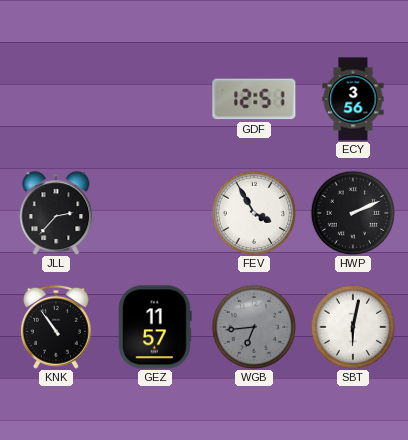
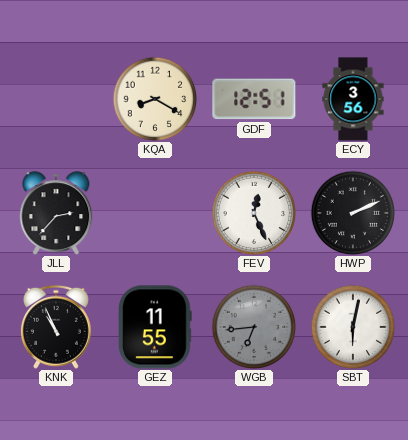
KQA: none -> 8:20 (155, 99)
FEV: 3:55 -> 12:26 (254, 213)
KNK: 10:54 -> 10:56 (56, 327)
GEZ: 11:57 -> 11:55 (155, 327)
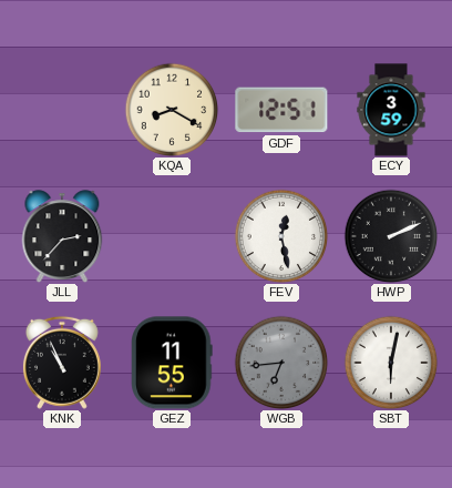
ECY: 3:56 -> 3:59 (391, 110)
FEV: 12:26 -> 12:28 (281, 236)
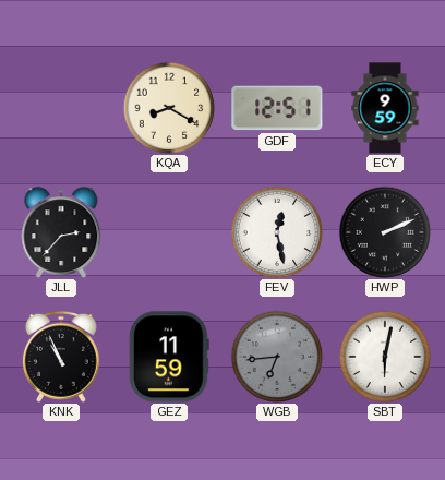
ECY: 3:59 -> 9:59 (385, 108)
GEZ: 11:55 -> 11:59 (169, 357)
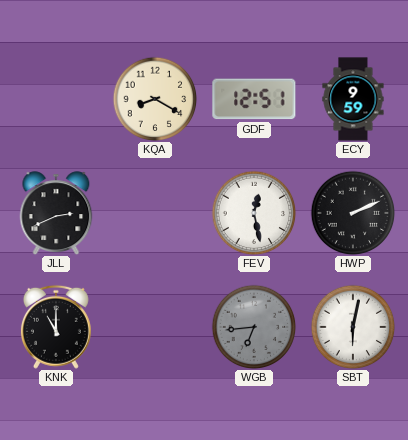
JLL: 2:37 -> 2:41 (56, 213)
KNK: 10:56 -> 11:00 (56, 327)
GEZ: 11:59 -> none (169, 357)
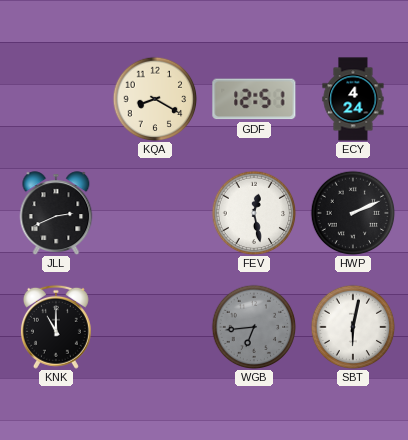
ECY: 9:59 -> 4:24 (353, 99)
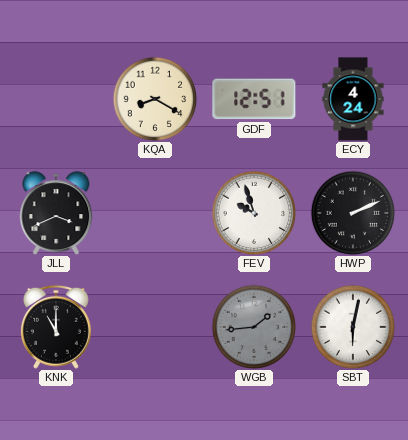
JLL: 2:41 -> 3:41 (56, 213)
FEV: 12:28 -> 9:57 (254, 213)
WGB: 6:44 -> 1:44 (254, 327)
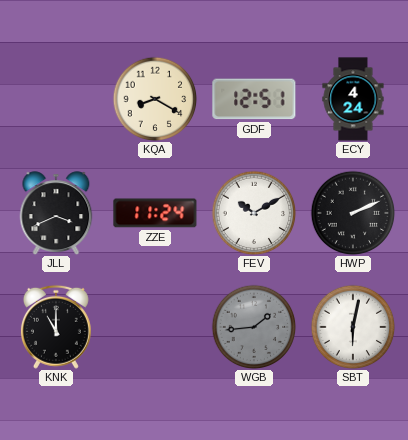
ZZE: none -> 11:24 (155, 213)
FEV: 9:57 -> 10:10 (254, 213)
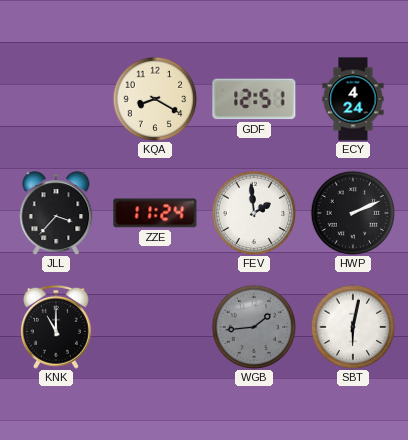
JLL: 3:41 -> 3:37 (56, 213)
FEV: 10:10 -> 1:59 (254, 213)
